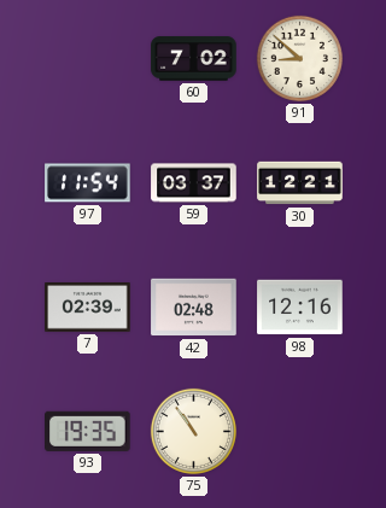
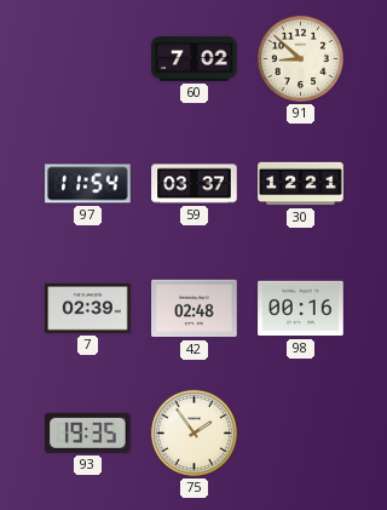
98: 12:16 -> 00:16 (301, 309)
75: 10:54 -> 1:54 (193, 432)
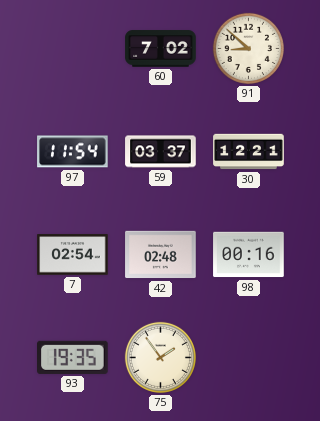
7: 02:39 -> 02:54 (73, 255)
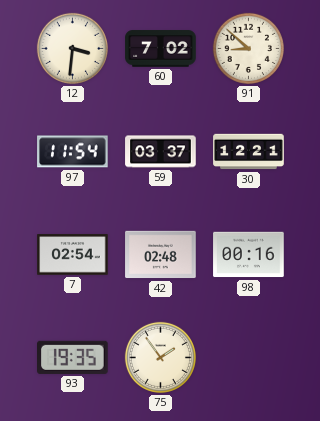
12: none -> 3:31 (72, 48)
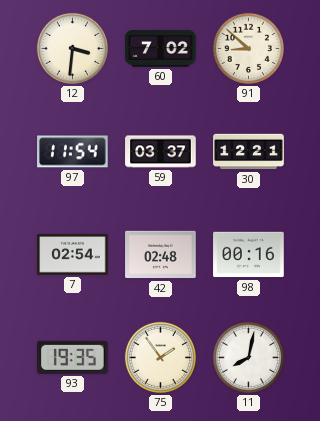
11: none -> 8:02 (248, 357)
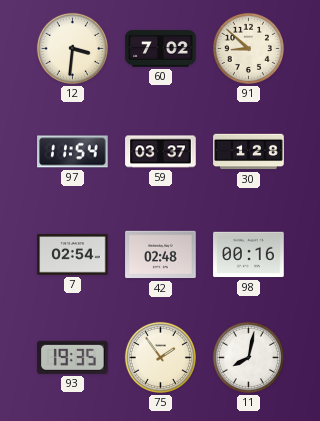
30: 12:21 -> 1:28 (249, 152)
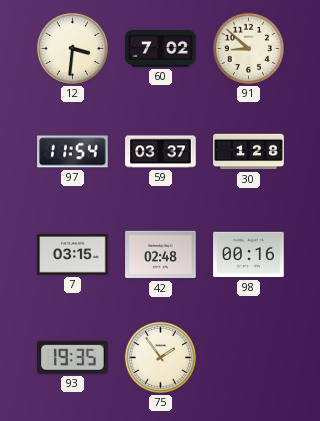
7: 02:54 -> 03:15 (73, 255)
11: 8:02 -> none (248, 357)
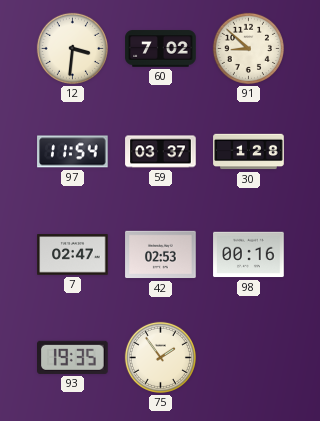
7: 03:15 -> 02:47 (73, 255)
42: 02:48 -> 02:53 (161, 255)
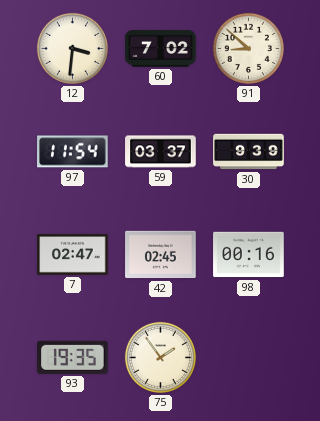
30: 1:28 -> 9:39 (249, 152)
42: 02:53 -> 02:45 (161, 255)
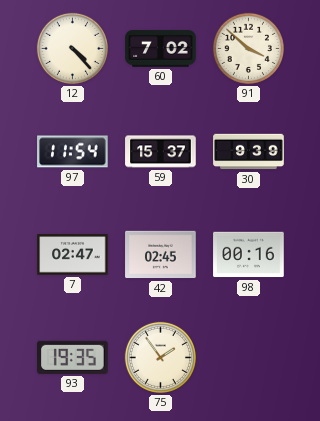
12: 3:31 -> 4:23 (72, 48)
91: 8:52 -> 3:52 (248, 48)
59: 03:37 -> 15:37 (161, 152)
